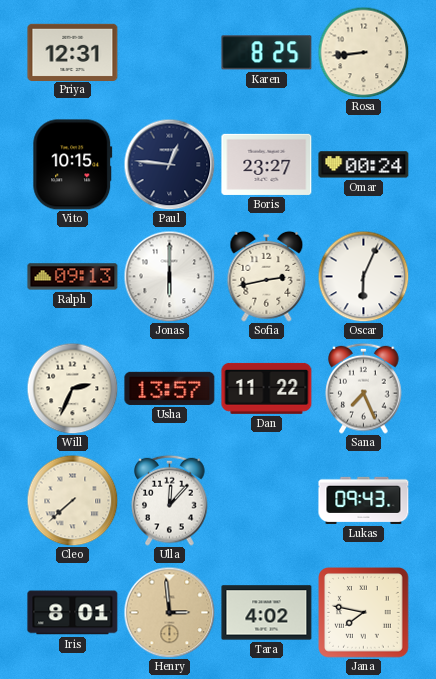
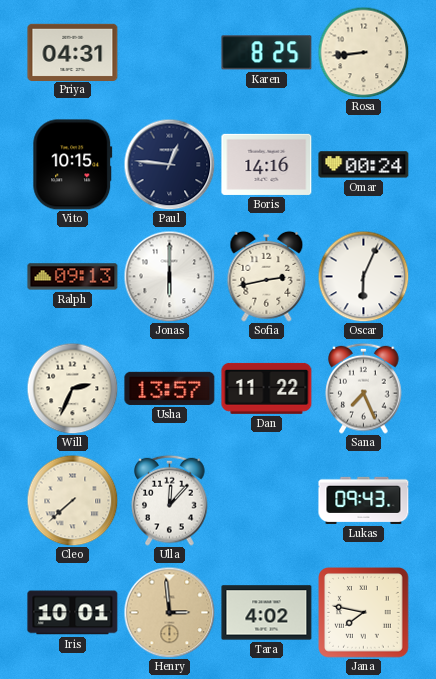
Priya: 12:31 -> 04:31 (73, 52)
Boris: 23:27 -> 14:16 (267, 164)
Iris: 8:01 -> 10:01 (73, 613)
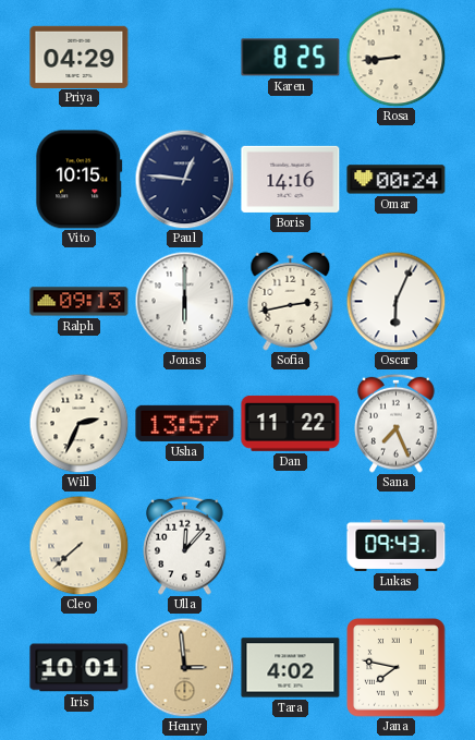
Priya: 04:31 -> 04:29 (80, 57)
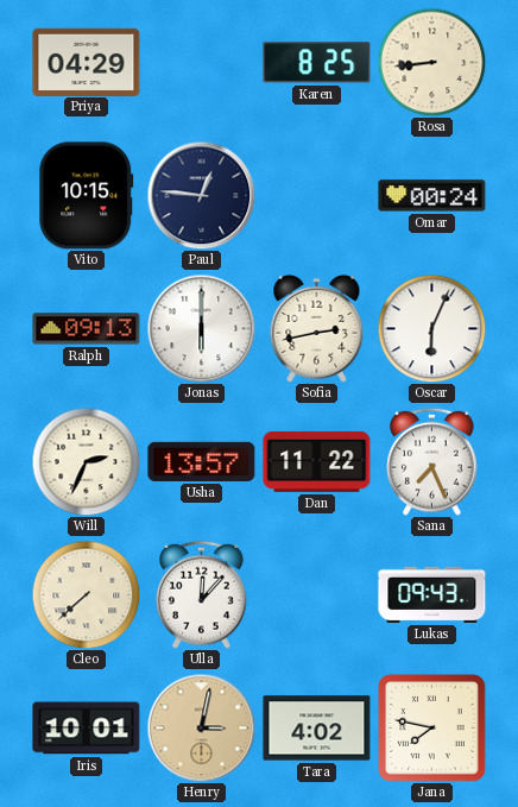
Boris: 14:16 -> none (291, 179)
Henry: 2:59 -> 3:02 (201, 727)
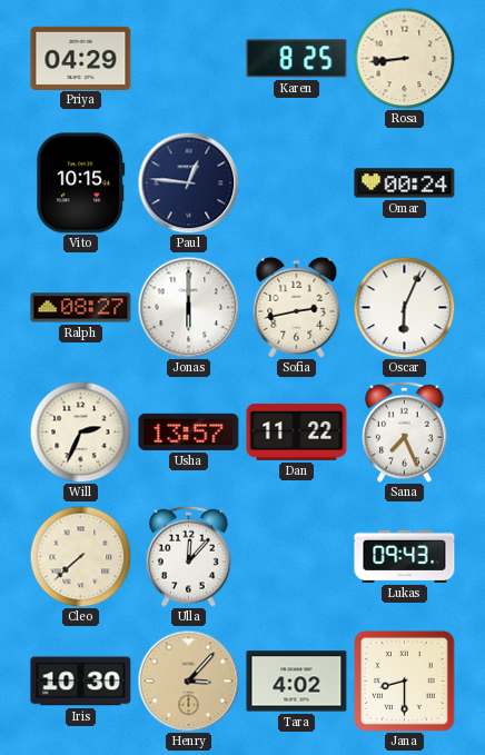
Ralph: 09:13 -> 08:27 (81, 308)
Iris: 10:01 -> 10:30 (81, 682)
Henry: 3:02 -> 3:07 (188, 681)
Jana: 7:47 -> 8:30 (405, 682)
